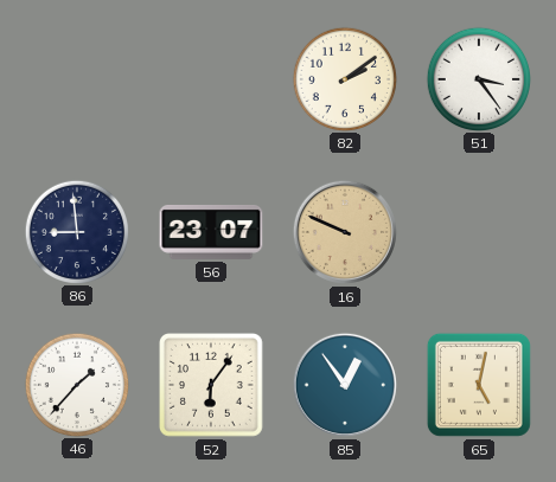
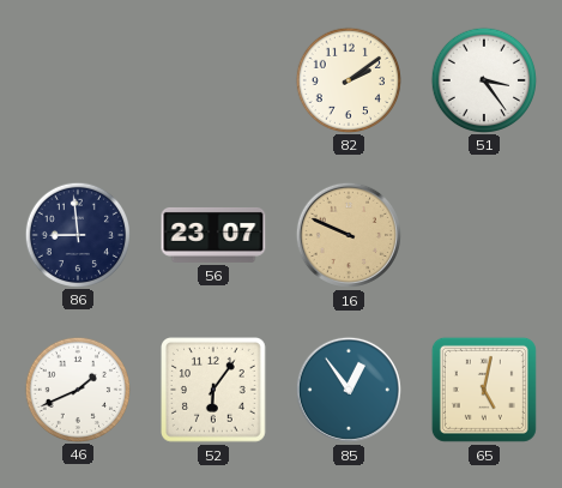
46: 1:37 -> 1:41 (77, 388)
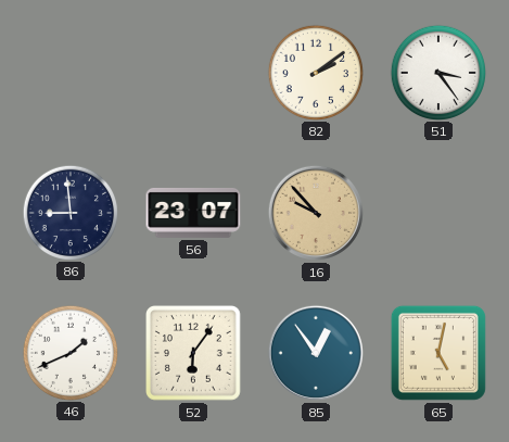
16: 9:49 -> 9:53 (316, 213)
